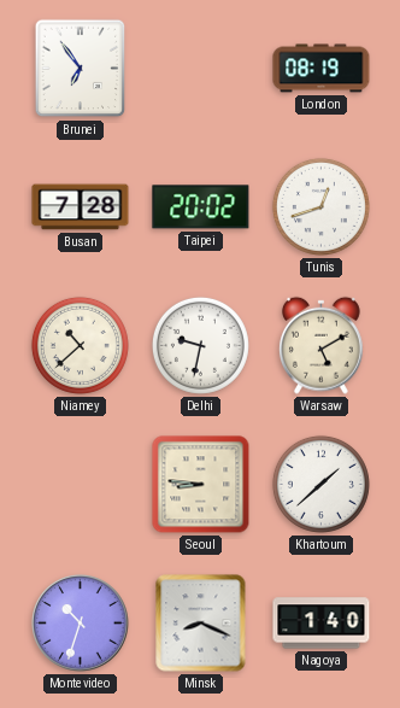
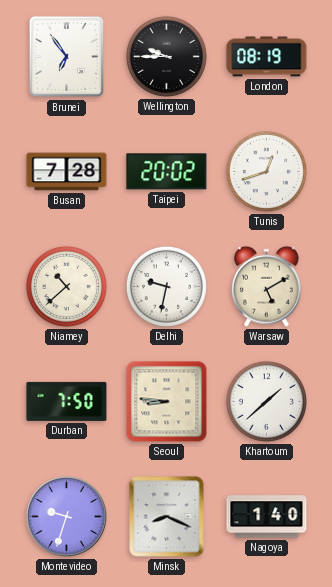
Wellington: none -> 9:45 (166, 56)
Durban: none -> 7:50 (67, 401)
Montevideo: 10:33 -> 9:33 (67, 517)
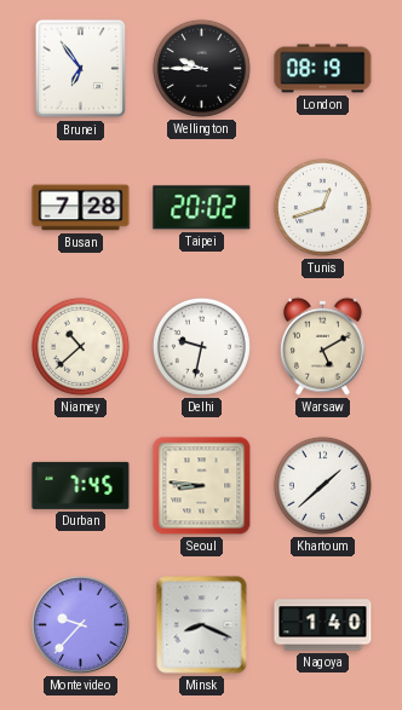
Durban: 7:50 -> 7:45 (81, 485)
Montevideo: 9:33 -> 9:37 (81, 625)
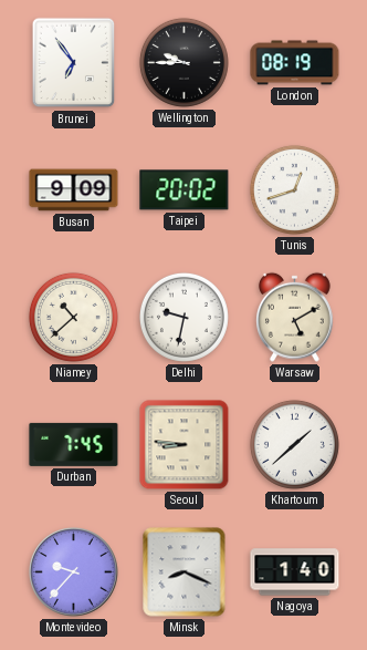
Busan: 7:28 -> 9:09 (74, 190)
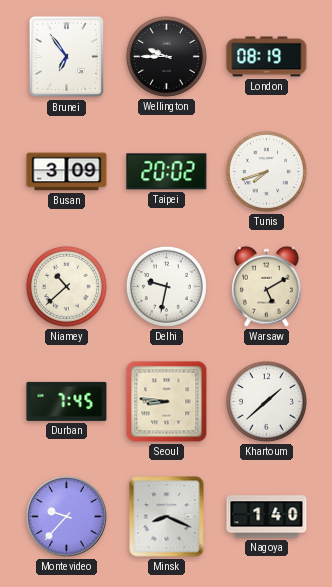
Busan: 9:09 -> 3:09 (67, 172)
Tunis: 12:42 -> 7:42 (266, 171)
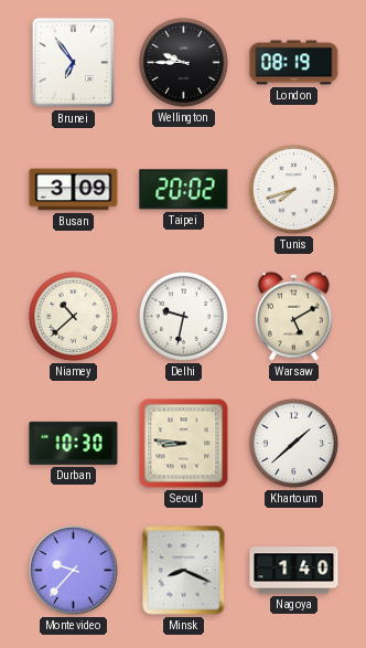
Durban: 7:45 -> 10:30 (74, 443)
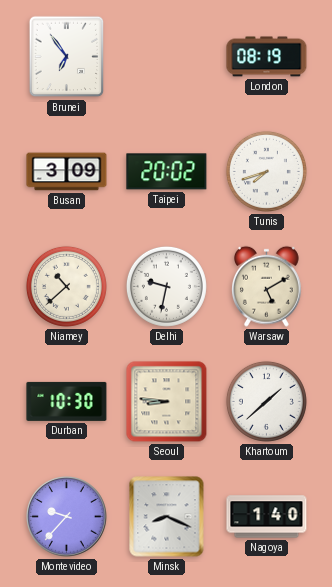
Wellington: 9:45 -> none (183, 62)
